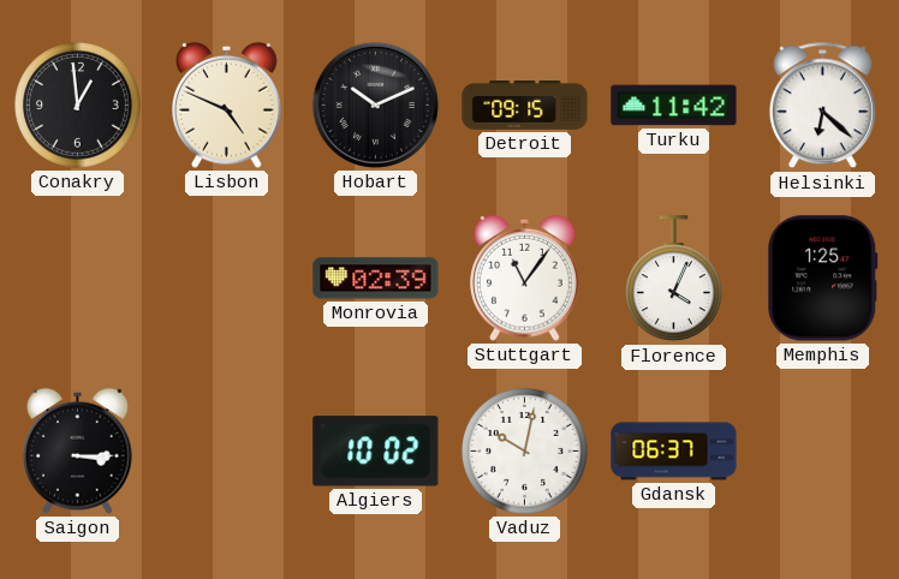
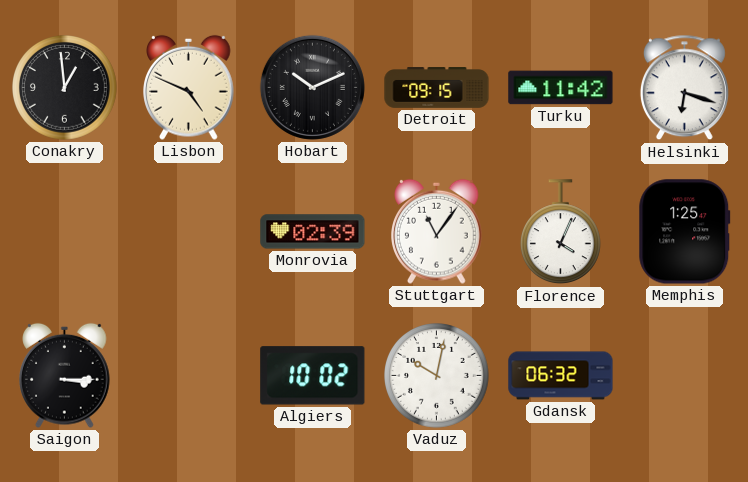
Helsinki: 6:22 -> 6:18 (684, 88)
Gdansk: 06:37 -> 06:32 (561, 376)
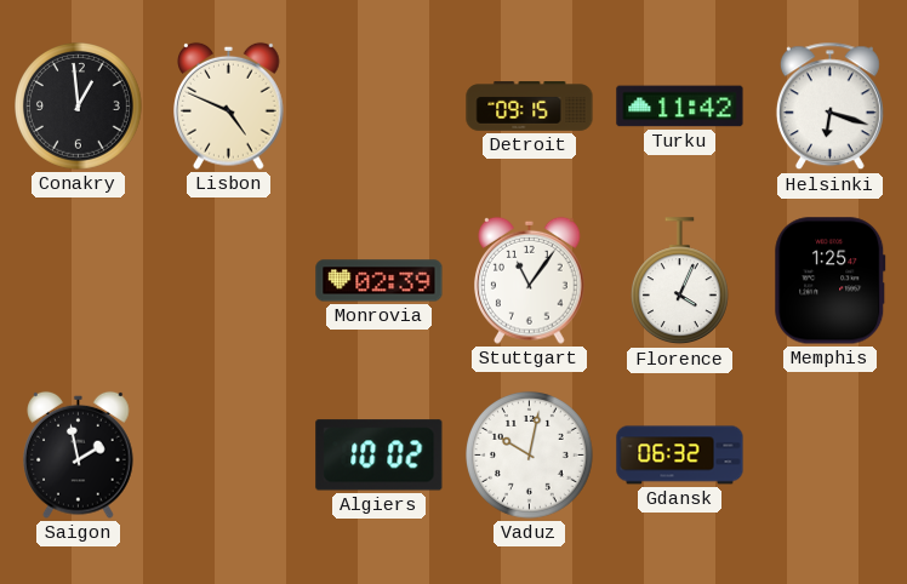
Hobart: 10:11 -> none (312, 87)
Saigon: 3:15 -> 1:58 (79, 454)
